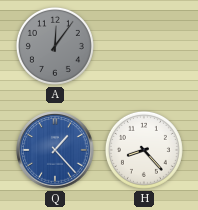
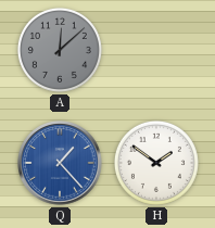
A: 12:06 -> 12:08 (60, 50)
H: 8:23 -> 1:51 (156, 163)
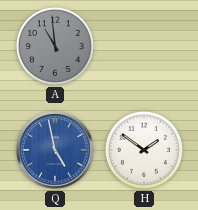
A: 12:08 -> 10:59 (55, 46)
Q: 1:23 -> 4:58 (55, 150)
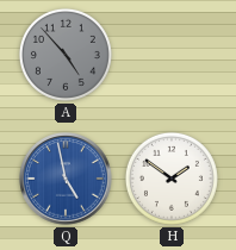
A: 10:59 -> 4:53 (66, 55)
